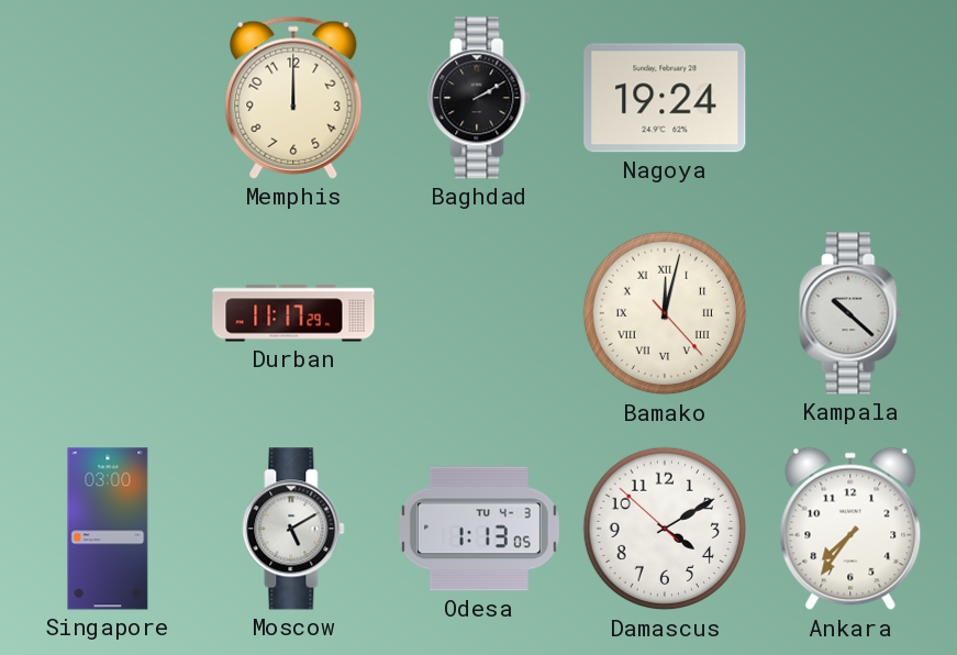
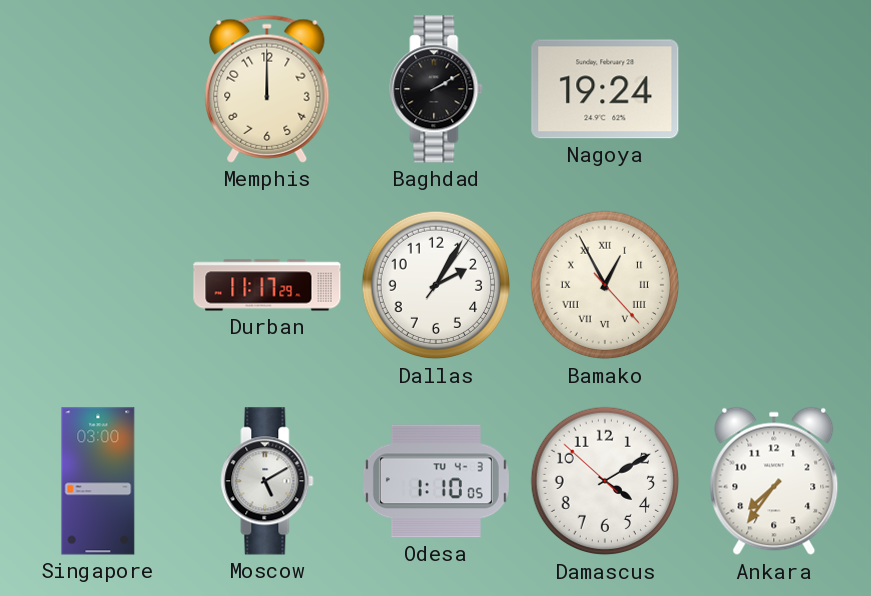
Dallas: none -> 2:05 (436, 285)
Bamako: 12:02 -> 12:55 (605, 285)
Kampala: 10:22 -> none (850, 313)
Odesa: 1:13 -> 1:10 (436, 481)
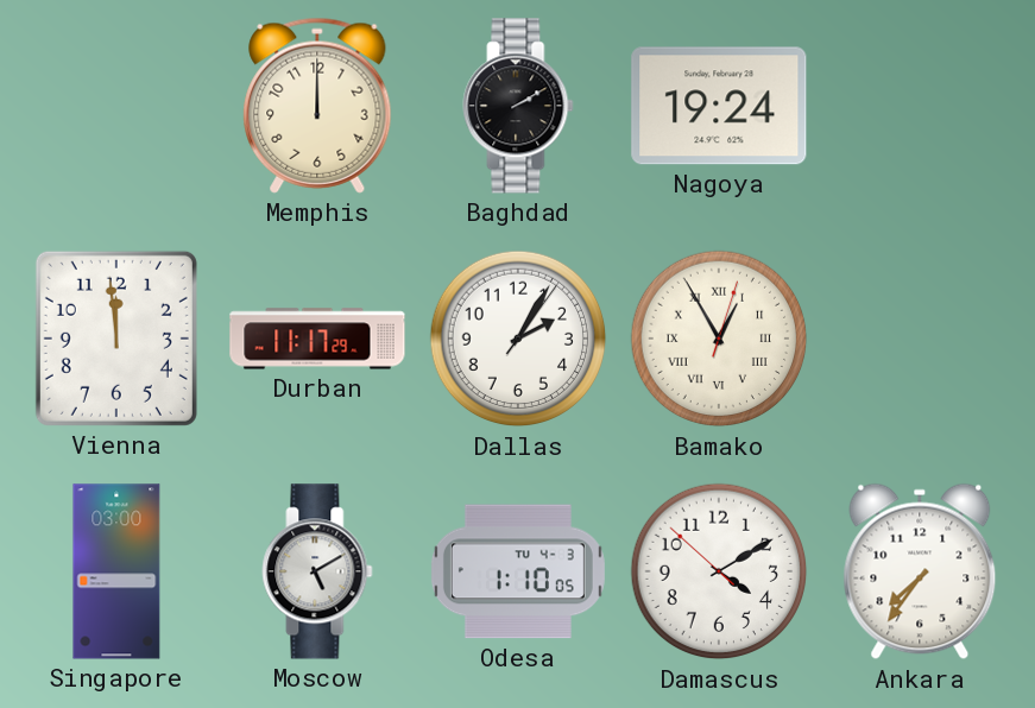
Vienna: none -> 11:59 (116, 339)
Bamako: 12:55:23 -> 12:55:03 (719, 339)
